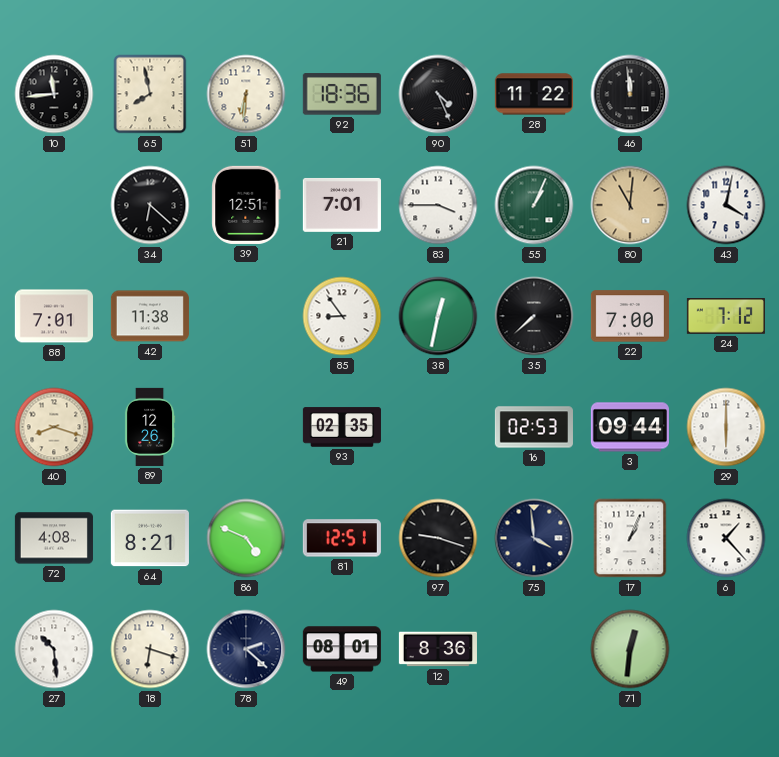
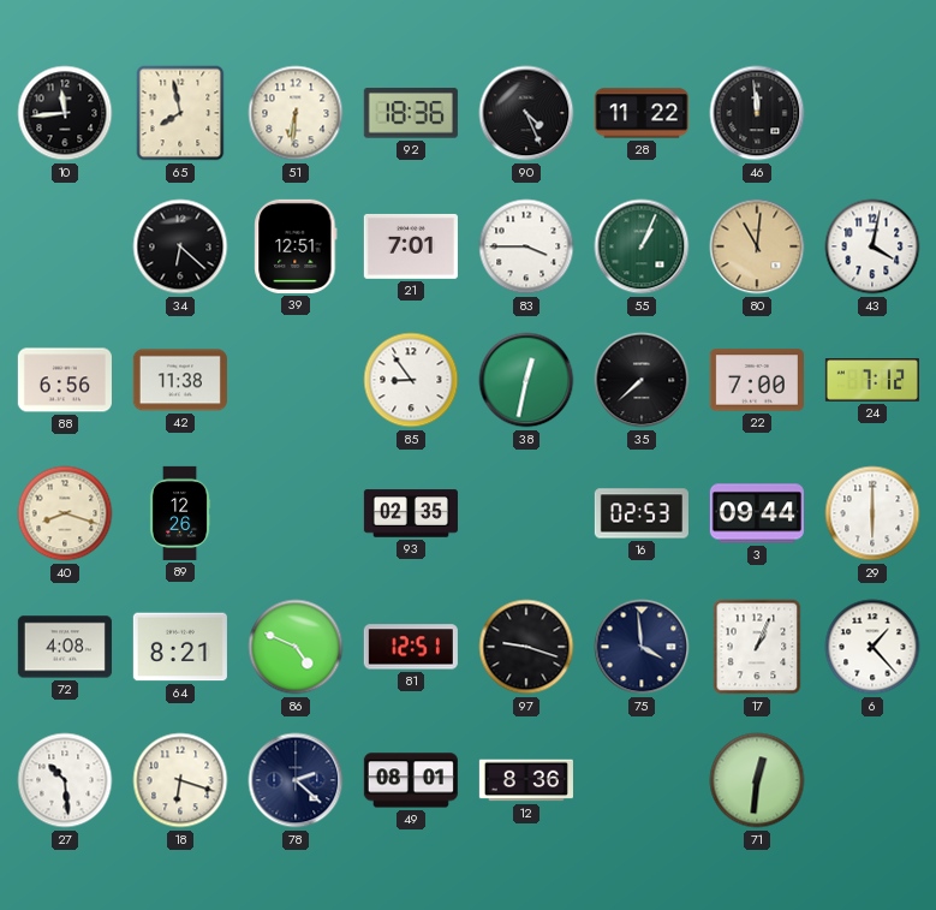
88: 7:01 -> 6:56 (65, 380)
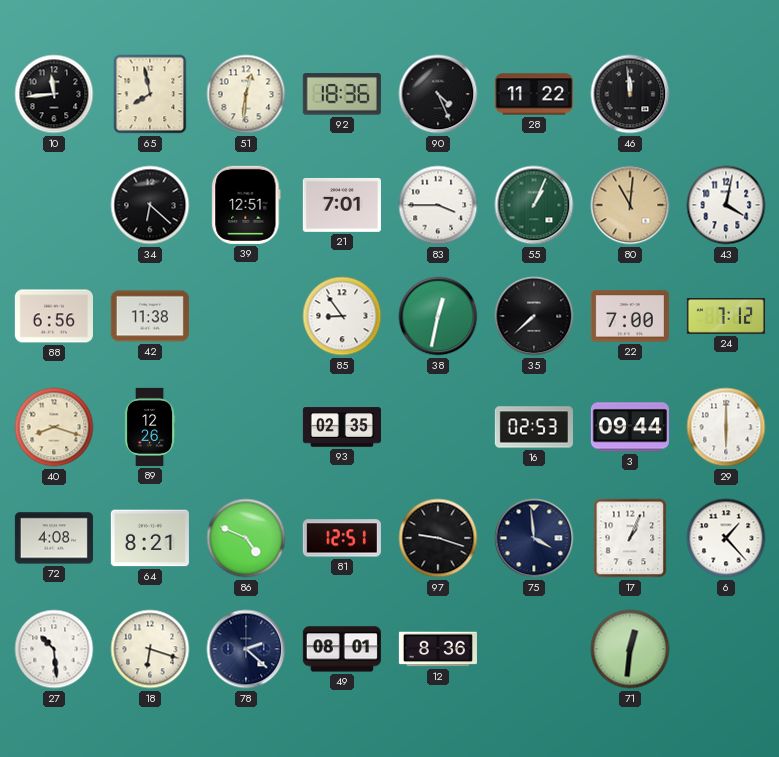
51: 6:31 -> 12:31 (246, 94)
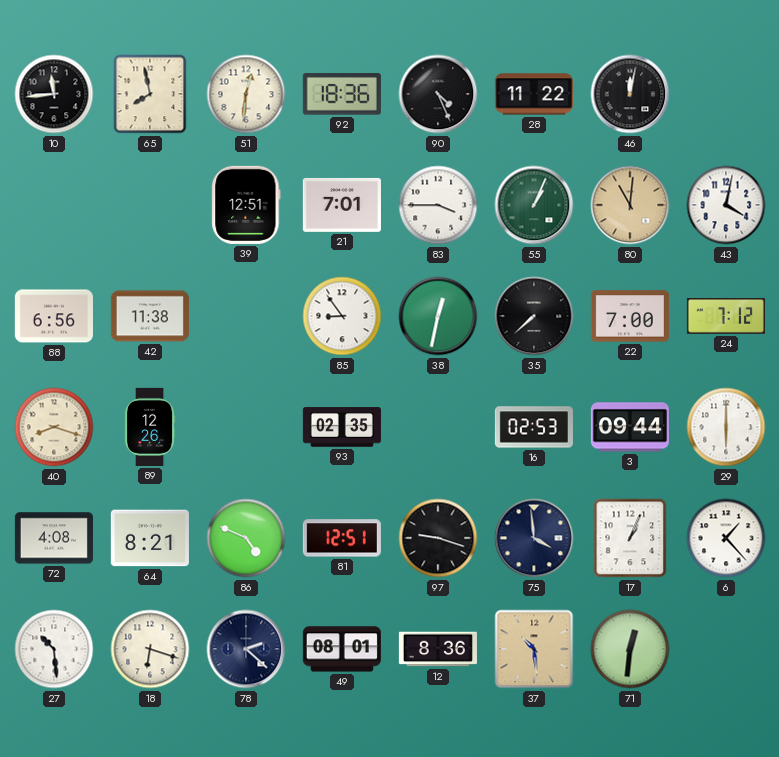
46: 11:59 -> 12:02 (630, 94)
34: 6:22 -> none (150, 205)
37: none -> 10:29 (534, 649)
